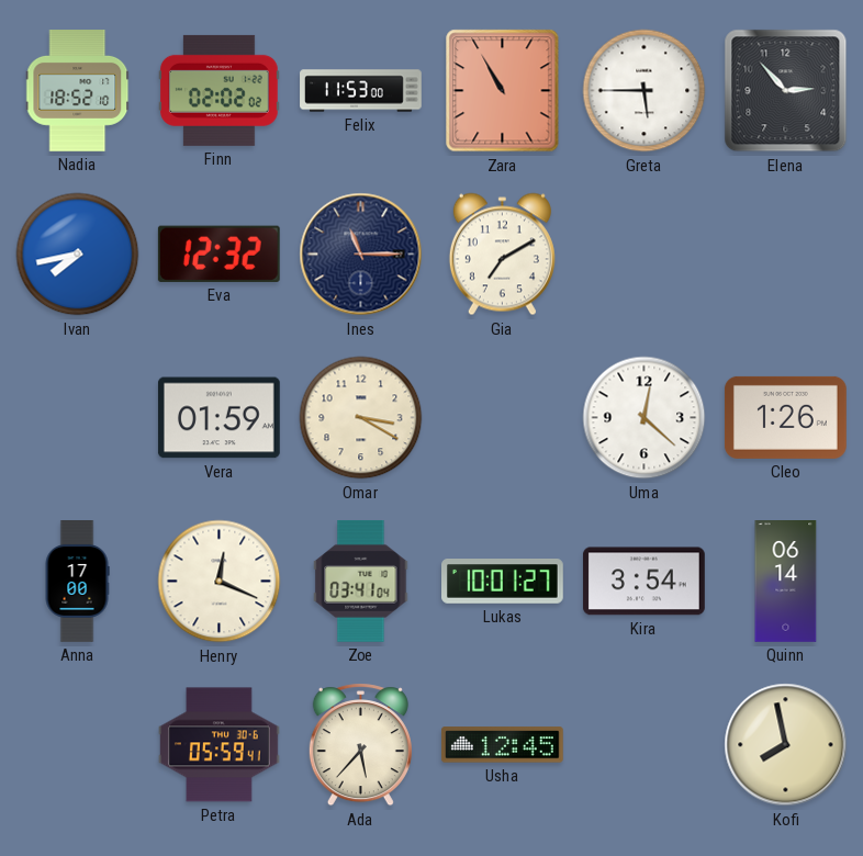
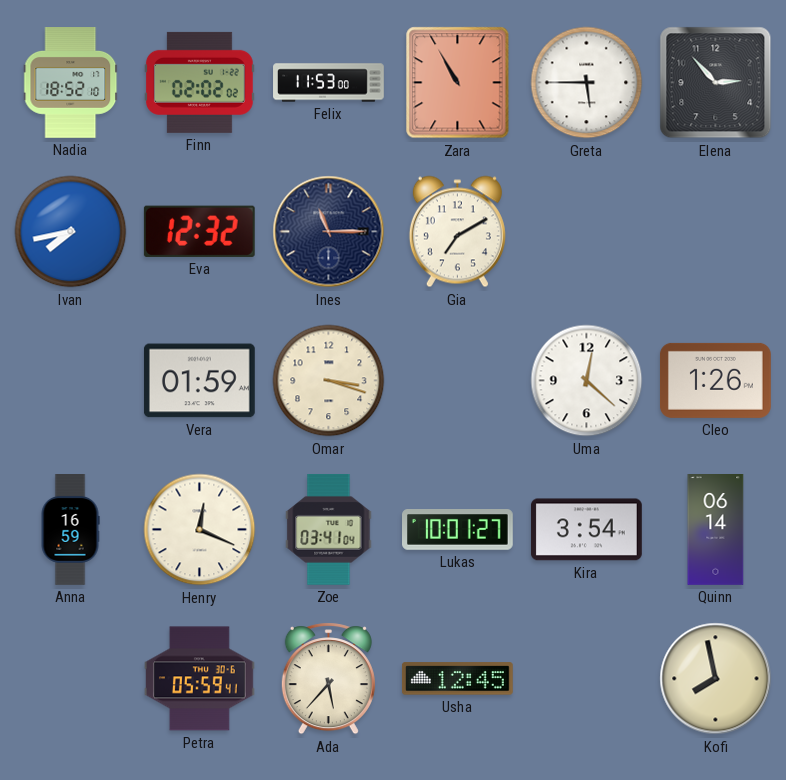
Omar: 3:20 -> 3:18 (329, 381)
Anna: 17:00 -> 16:59 (70, 530)
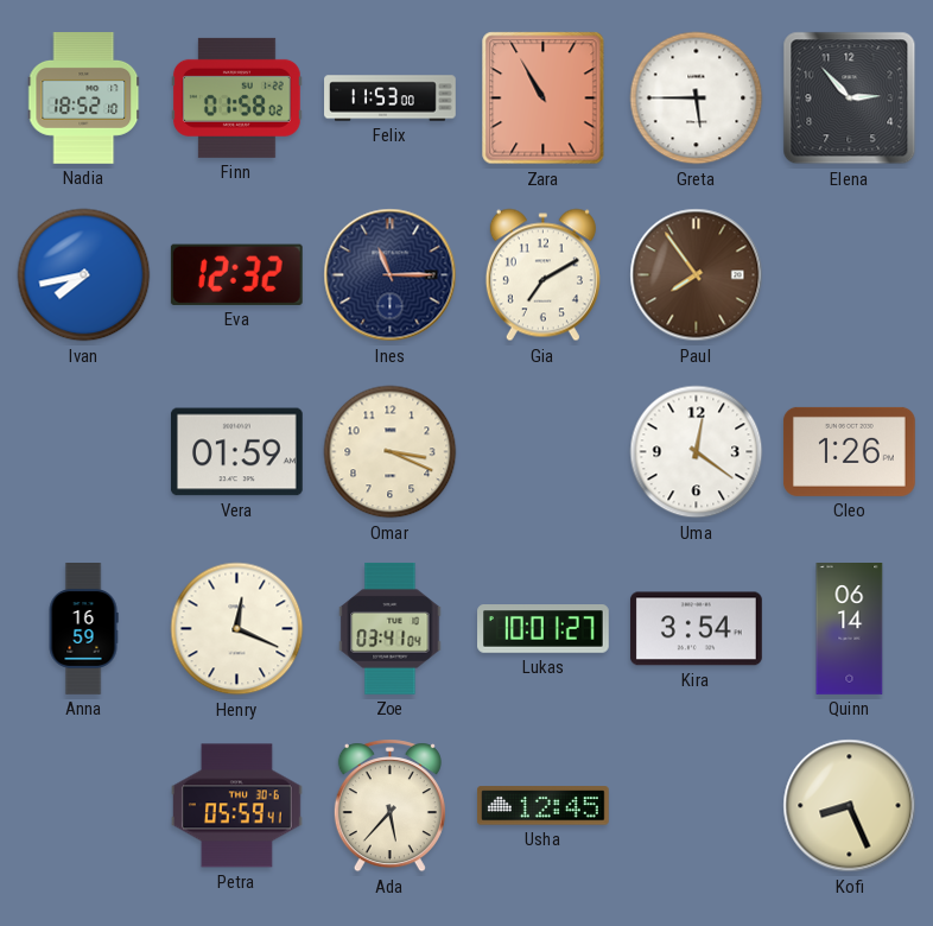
Finn: 02:02 -> 01:58 (236, 97)
Paul: none -> 7:54 (697, 275)
Omar: 3:18 -> 3:19 (391, 452)
Uma: 12:22 -> 12:21 (697, 452)
Kofi: 7:58 -> 8:26 (850, 806)
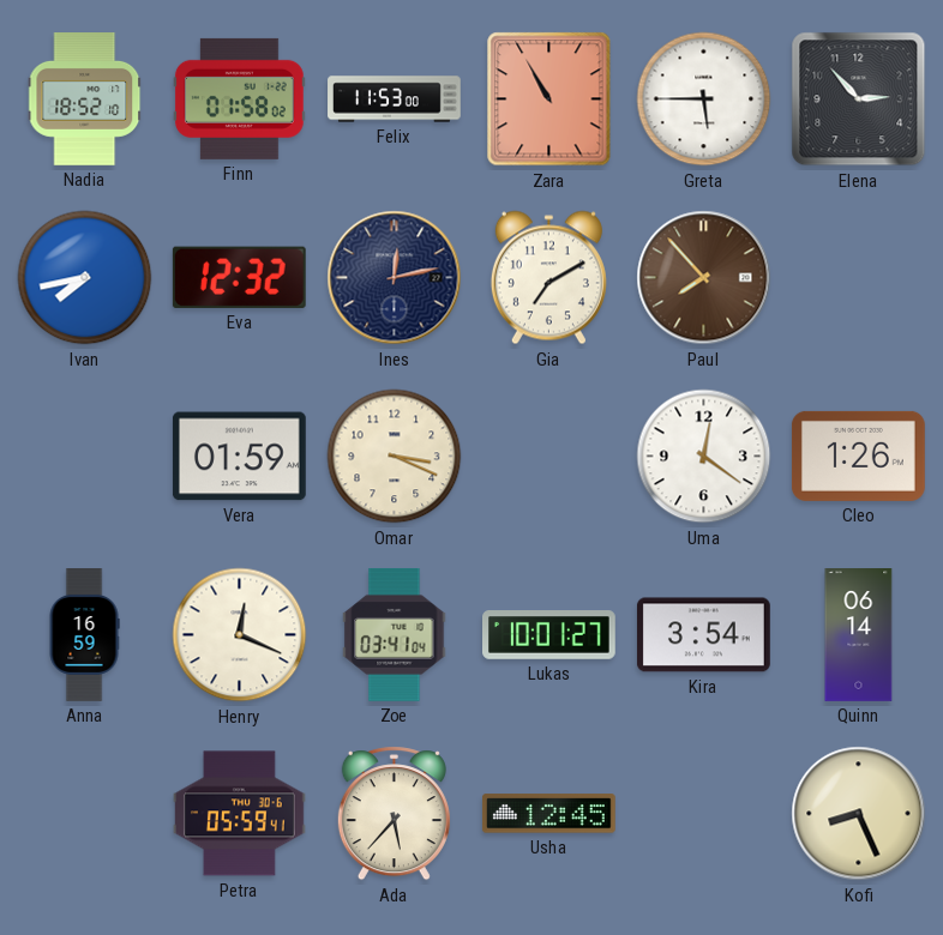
Ines: 11:15 -> 12:13 (395, 278)
Paul: 7:54 -> 7:53 (704, 278)
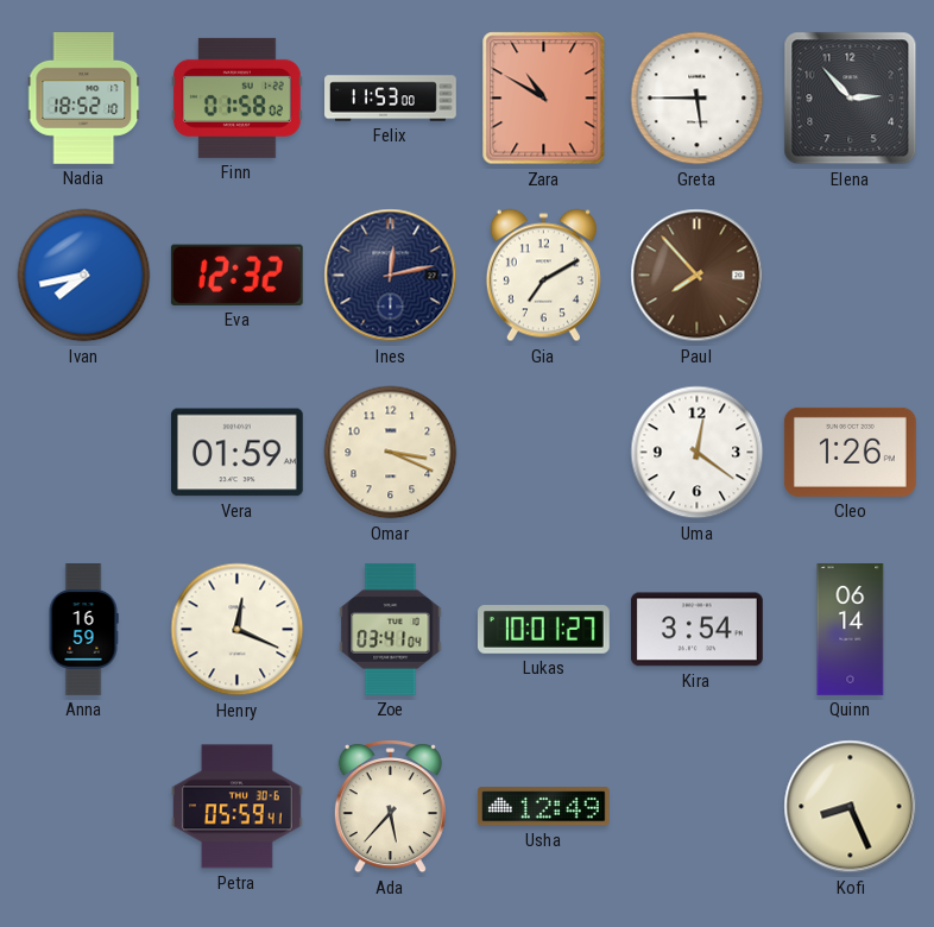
Zara: 10:55 -> 10:50 (544, 99)
Usha: 12:45 -> 12:49 (543, 807)
